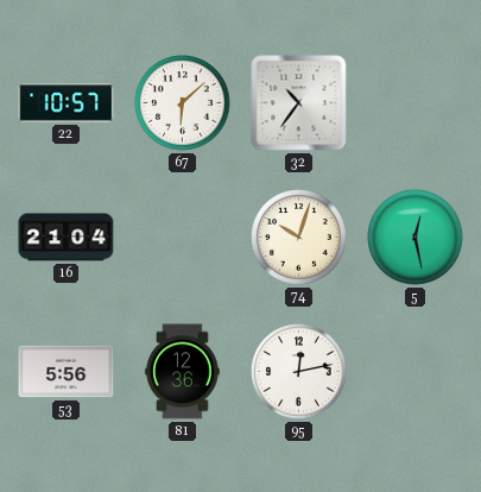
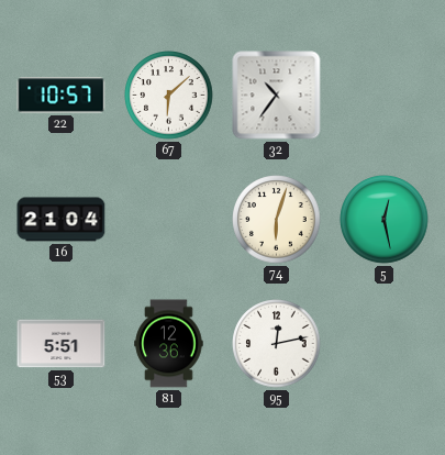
74: 10:03 -> 6:03 (277, 220)
53: 5:56 -> 5:51 (62, 344)
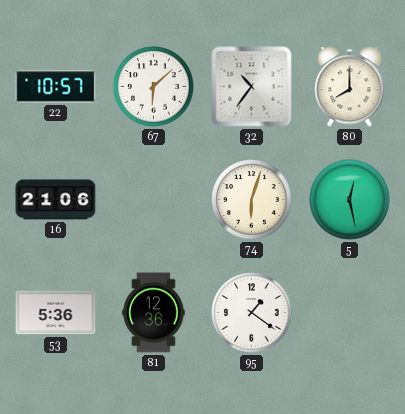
80: none -> 8:00 (350, 87)
16: 21:04 -> 21:06 (56, 200)
53: 5:51 -> 5:36 (56, 313)
95: 12:13 -> 1:21 (252, 313)
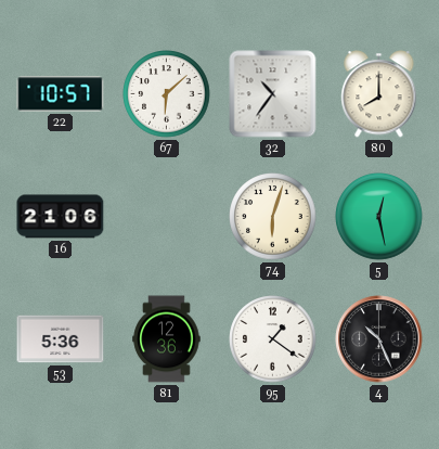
4: none -> 10:26 (379, 339)
